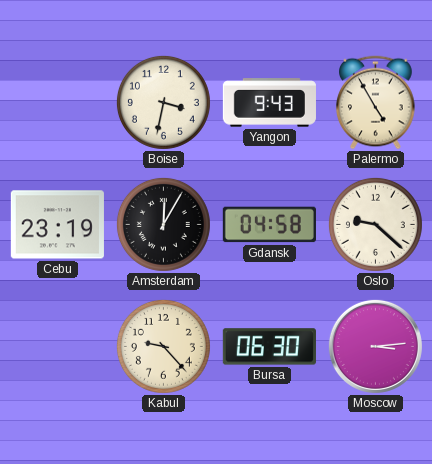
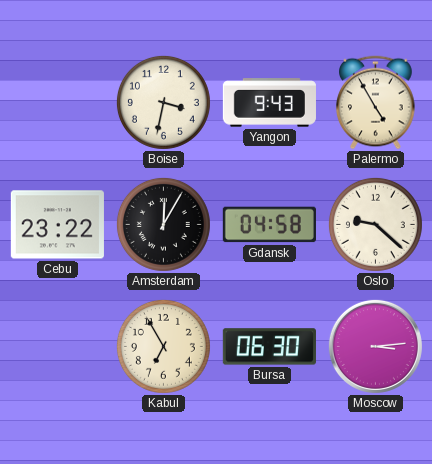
Cebu: 23:19 -> 23:22 (57, 225)
Kabul: 9:23 -> 6:55 (163, 346)
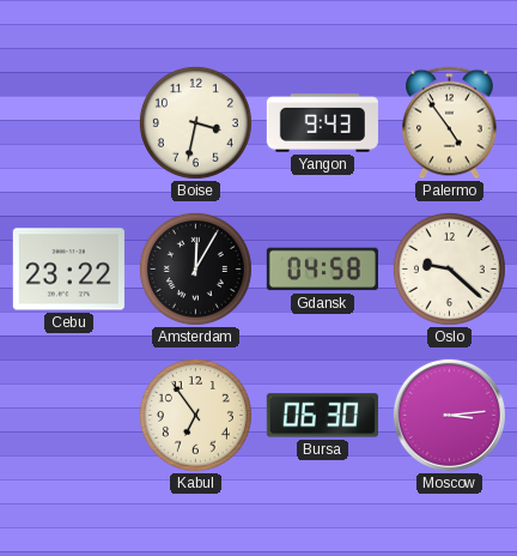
Palermo: 4:55 -> 4:54 (450, 123)
Kabul: 6:55 -> 6:54 (195, 415)
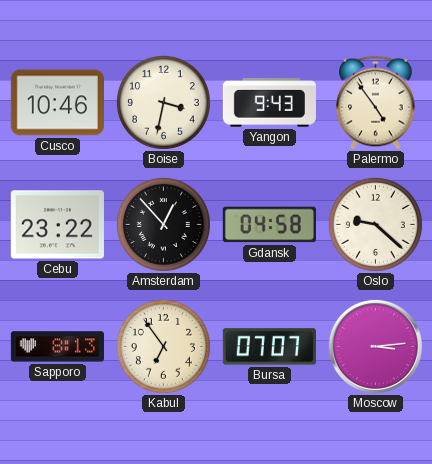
Cusco: none -> 10:46 (57, 103)
Amsterdam: 12:05 -> 12:53 (163, 224)
Sapporo: none -> 8:13 (57, 347)
Bursa: 06:30 -> 07:07 (269, 347)
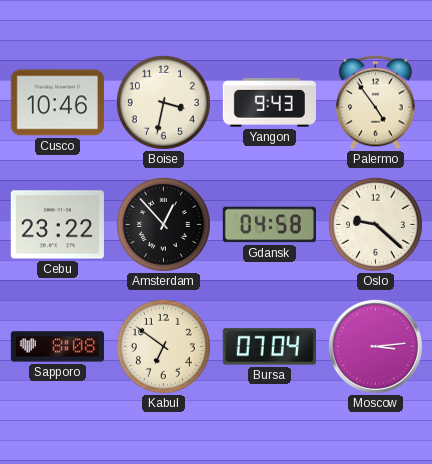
Sapporo: 8:13 -> 8:08 (57, 347)
Kabul: 6:54 -> 6:51 (163, 346)
Bursa: 07:07 -> 07:04 (269, 347)
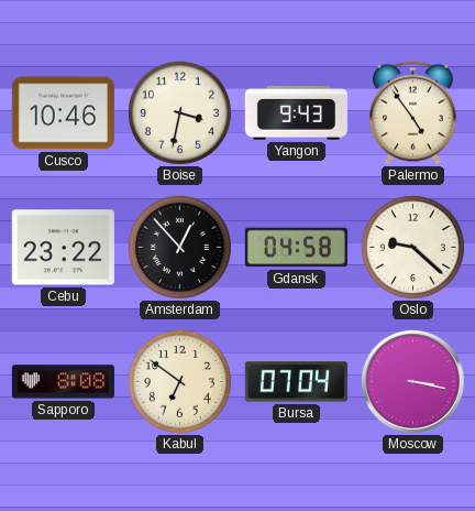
Moscow: 3:14 -> 3:17 (412, 381)
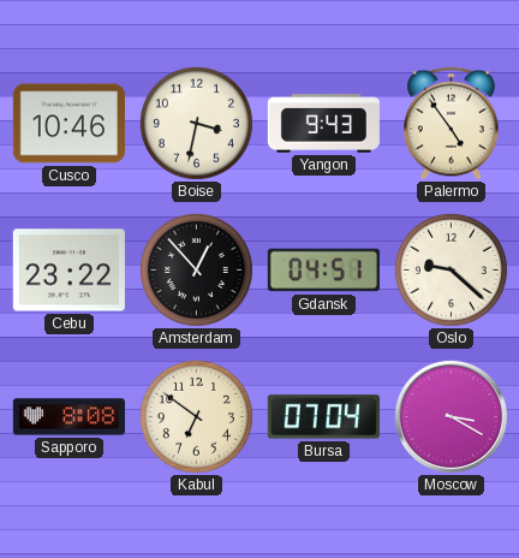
Gdansk: 04:58 -> 04:51 (323, 271)
Moscow: 3:17 -> 3:20 (451, 416)
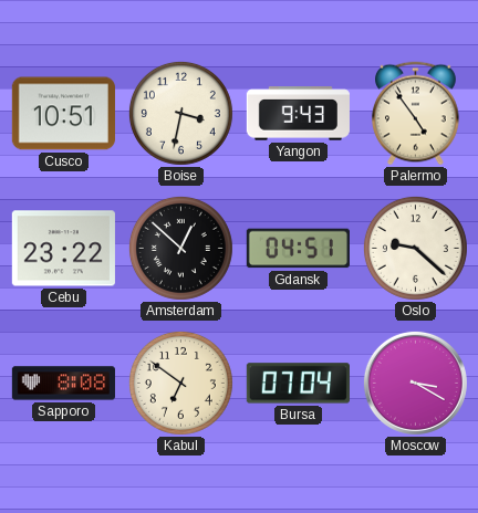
Cusco: 10:46 -> 10:51 (63, 114)
Amsterdam: 12:53 -> 12:52 (180, 248)
